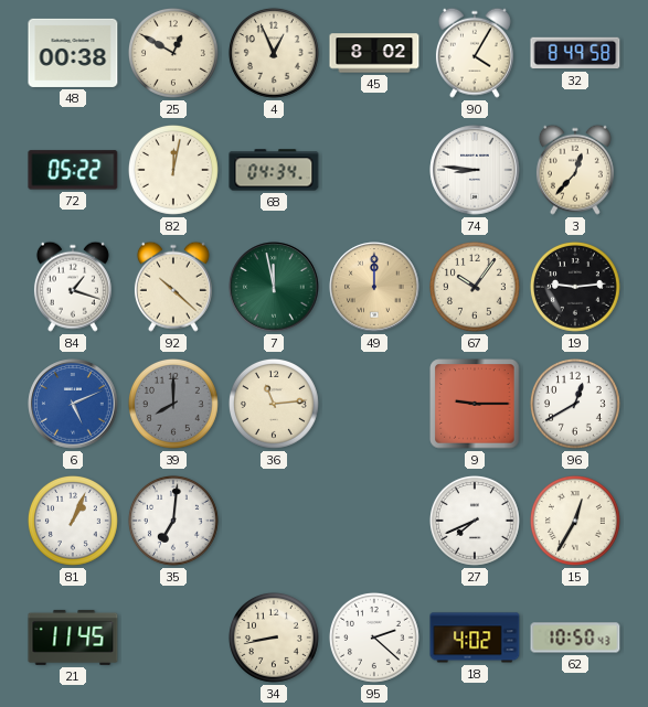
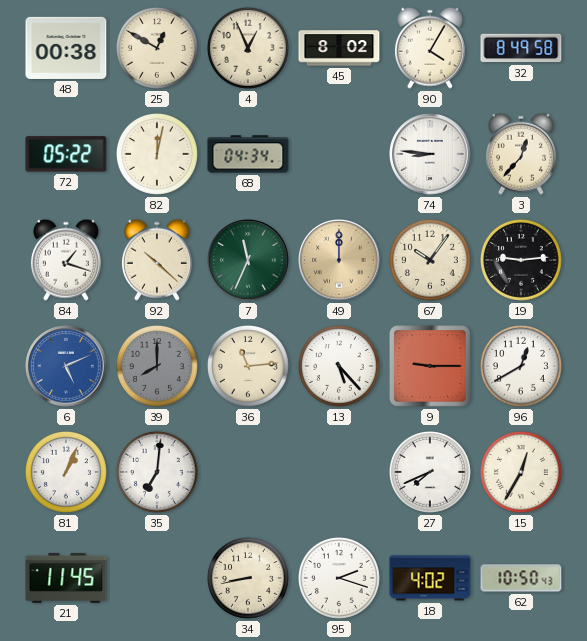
7: 11:58 -> 11:34 (248, 260)
13: none -> 5:23 (339, 366)
95: 2:22 -> 2:18 (339, 578)
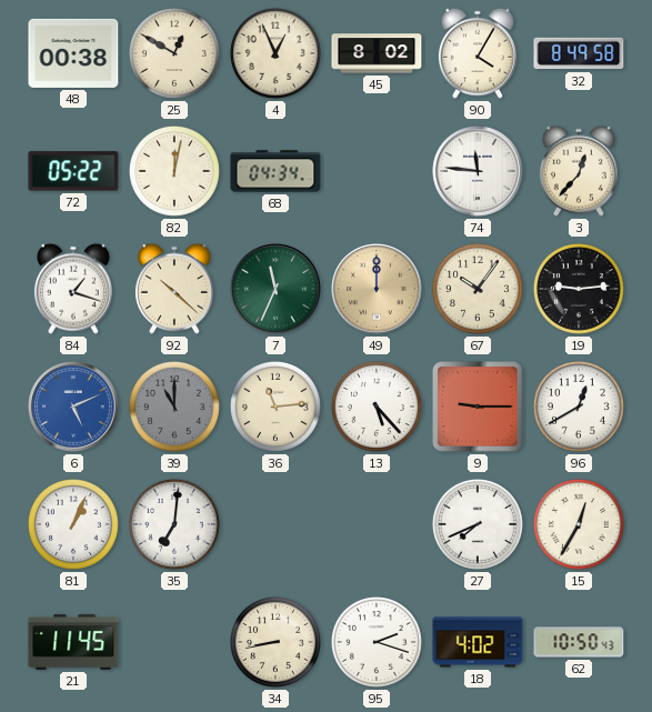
74: 8:46 -> 11:46 (478, 171)
39: 8:00 -> 11:00 (174, 407)
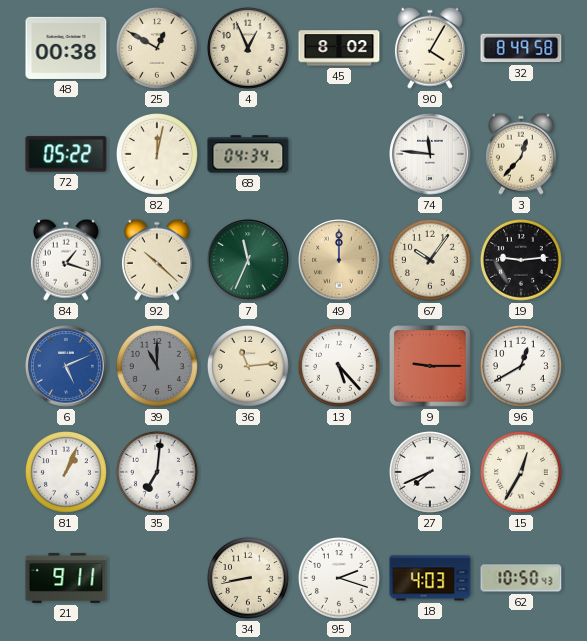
21: 11:45 -> 9:11 (66, 578)
18: 4:02 -> 4:03 (430, 578)
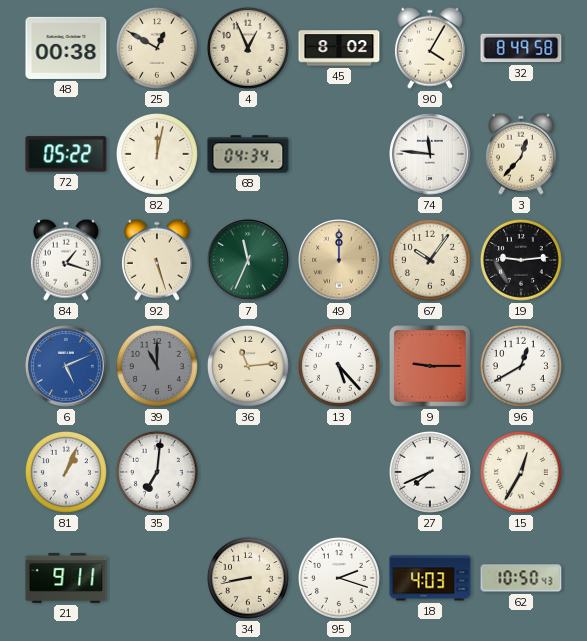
92: 10:22 -> 5:27 (157, 260)
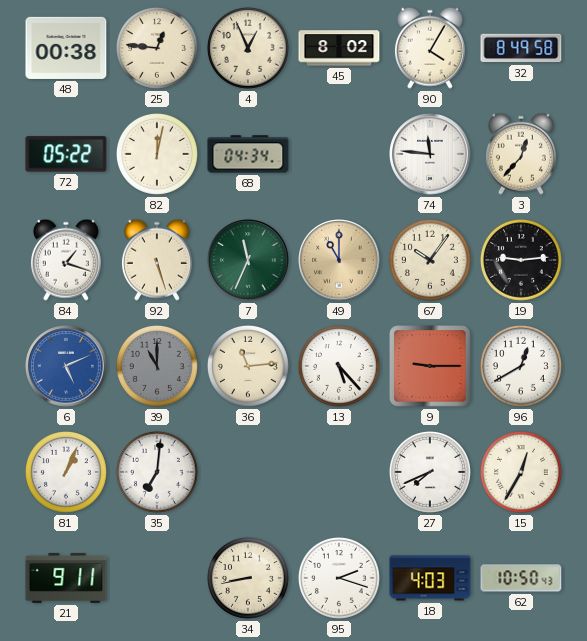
25: 12:50 -> 12:46 (157, 48)
49: 12:00 -> 11:00 (339, 260)
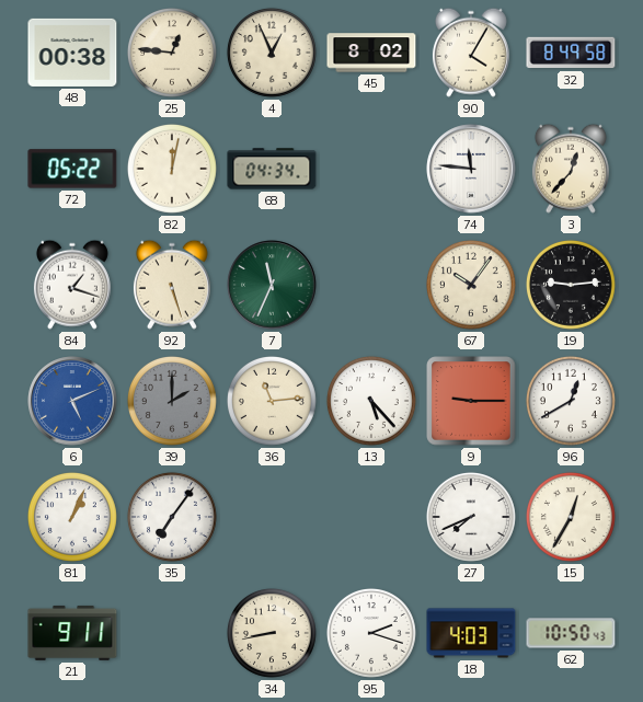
49: 11:00 -> none (339, 260)
39: 11:00 -> 2:00 (172, 401)
35: 7:01 -> 7:06 (172, 517)
